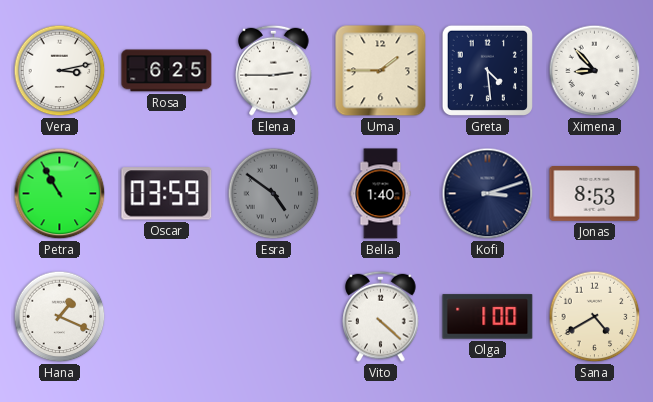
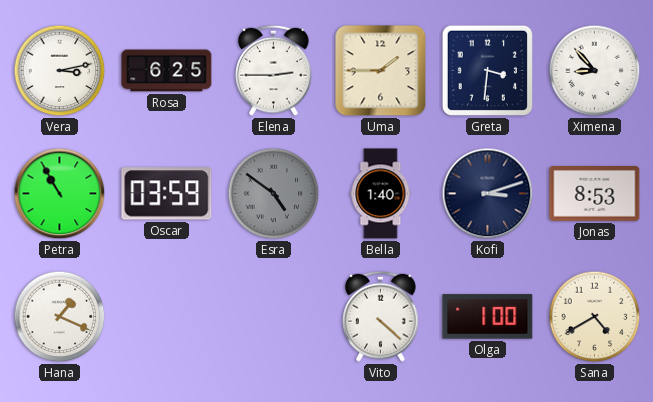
Greta: 4:29 -> 3:31 (487, 70)
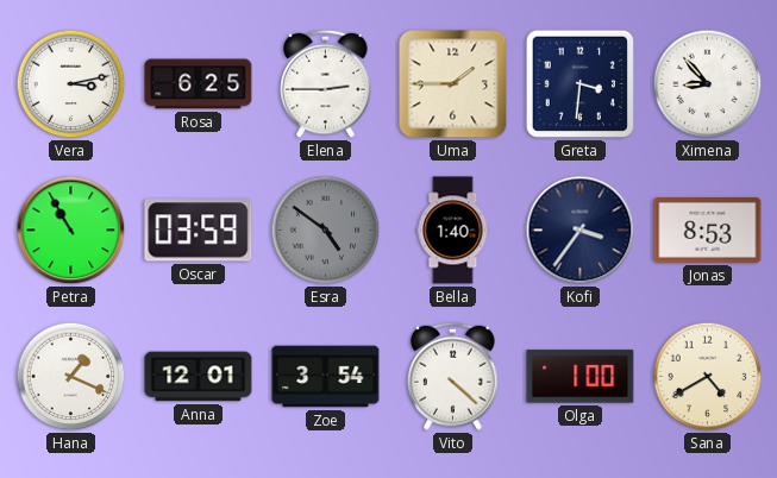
Kofi: 3:12 -> 3:36 (581, 231)
Anna: none -> 12:01 (199, 377)
Zoe: none -> 3:54 (326, 377)
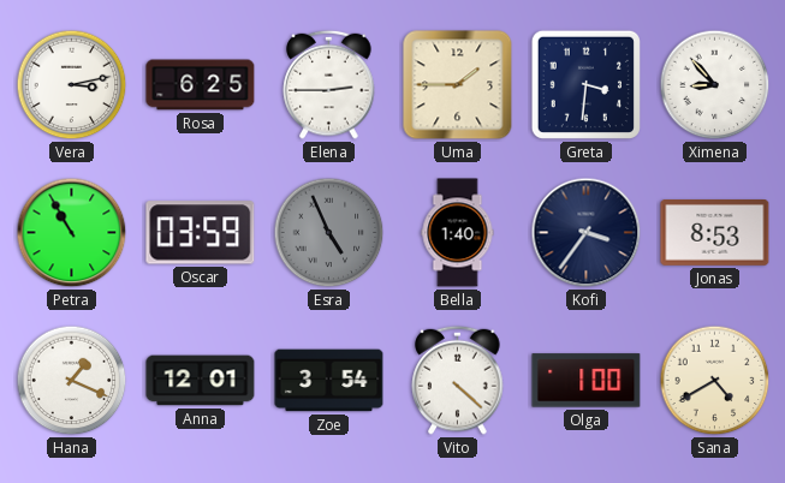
Esra: 4:51 -> 4:56 (329, 233)
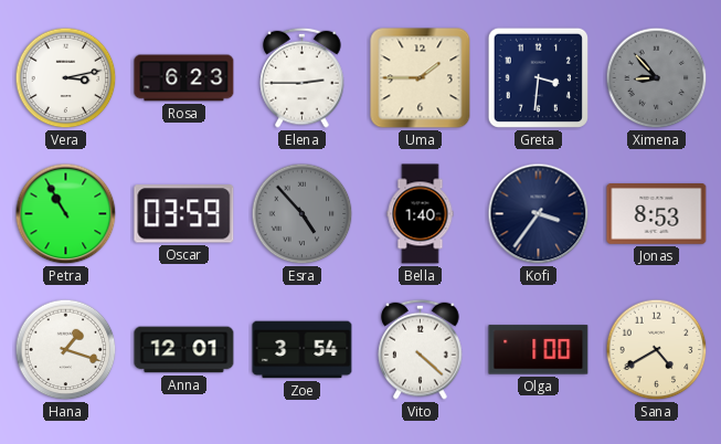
Rosa: 6:25 -> 6:23 (184, 78)
Ximena dial: white -> grey (657, 78)
Esra: 4:56 -> 4:53 (303, 214)
Hana: 1:19 -> 1:18 (66, 350)
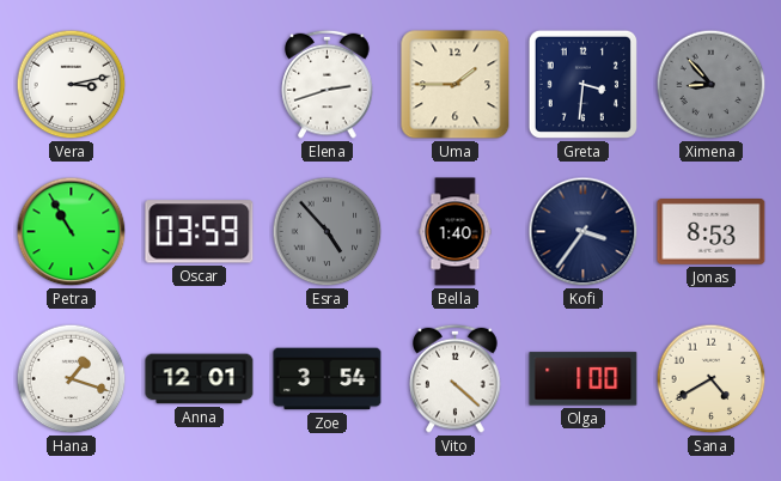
Rosa: 6:23 -> none (184, 78)
Elena: 2:45 -> 2:42 (328, 84)
